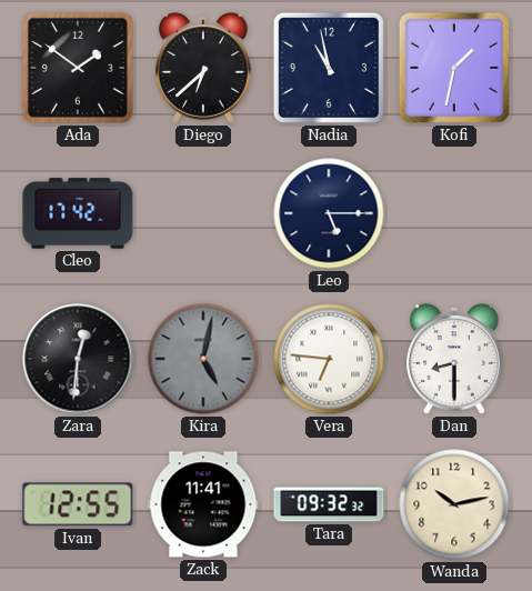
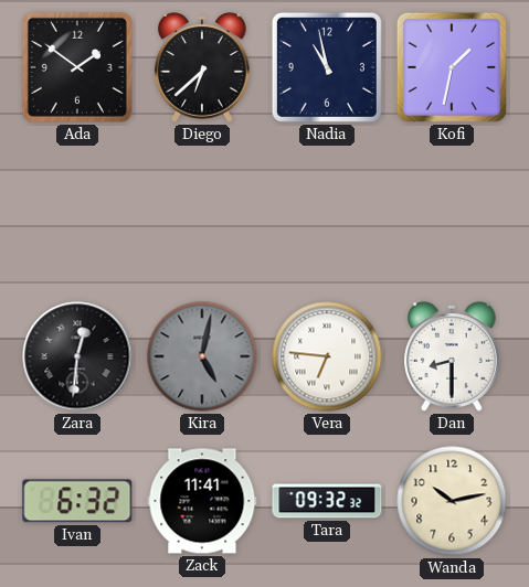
Cleo: 17:42 -> none (78, 213)
Leo: 5:15 -> none (329, 213)
Ivan: 12:55 -> 6:32 (77, 501)
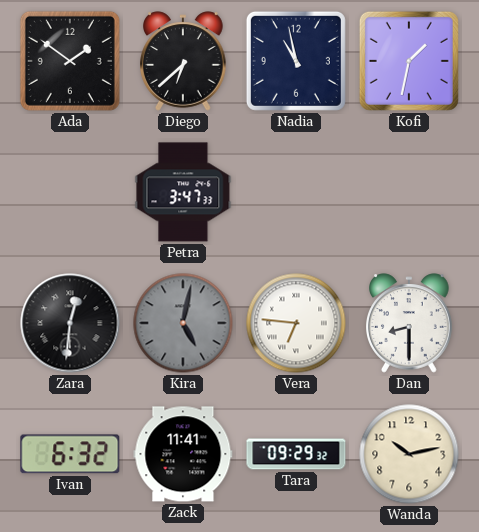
Petra: none -> 3:47 (183, 192)
Tara: 09:32 -> 09:29 (296, 454)
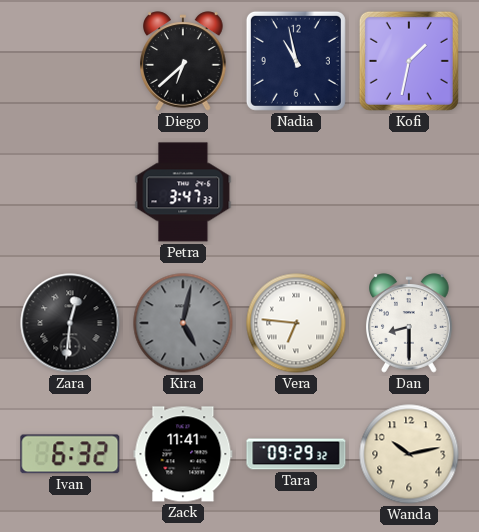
Ada: 1:51 -> none (70, 61)
